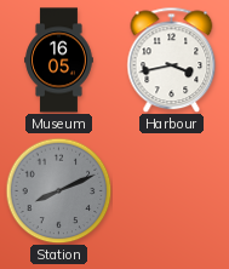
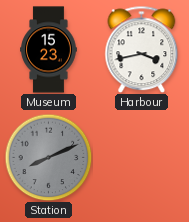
Museum: 16:05 -> 15:23 (49, 50)
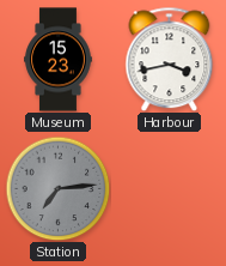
Station: 8:11 -> 7:14 (57, 188)
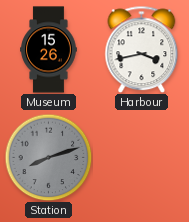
Museum: 15:23 -> 15:26 (49, 50)
Station: 7:14 -> 8:12 (48, 157)
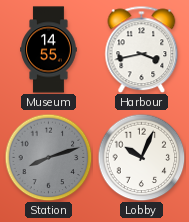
Museum: 15:26 -> 14:55 (49, 50)
Lobby: none -> 10:04 (141, 157)
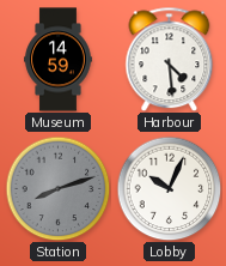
Museum: 14:55 -> 14:59 (59, 60)
Harbour: 3:43 -> 4:29 (170, 59)
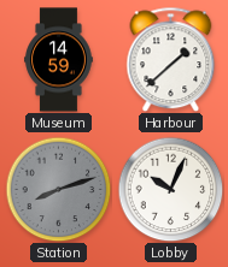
Harbour: 4:29 -> 1:38 (171, 59)
